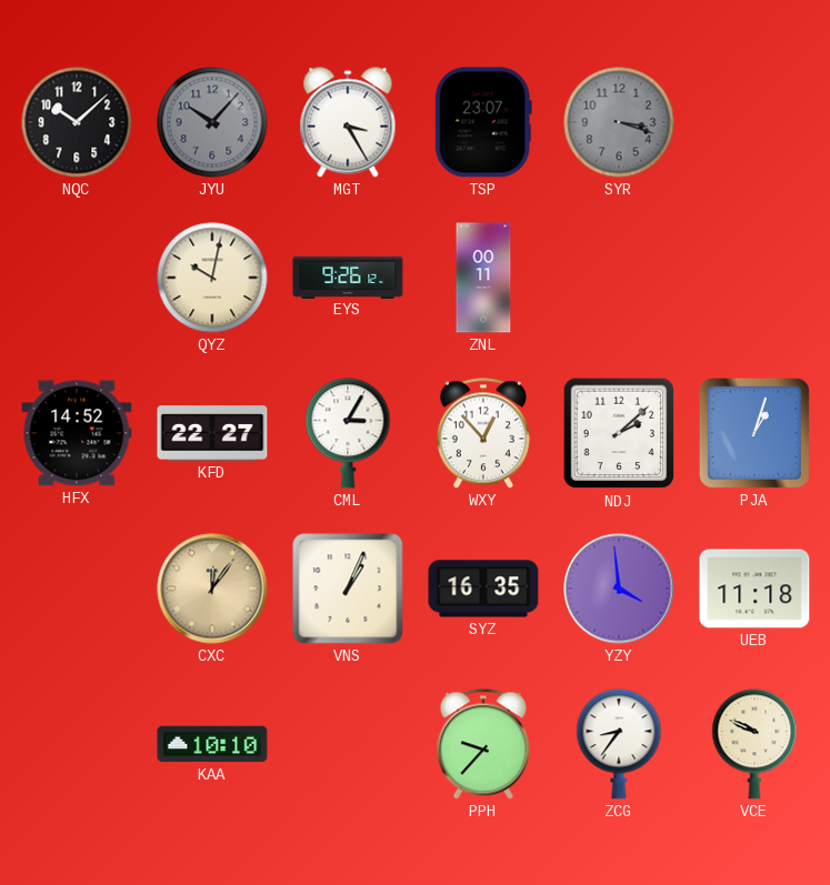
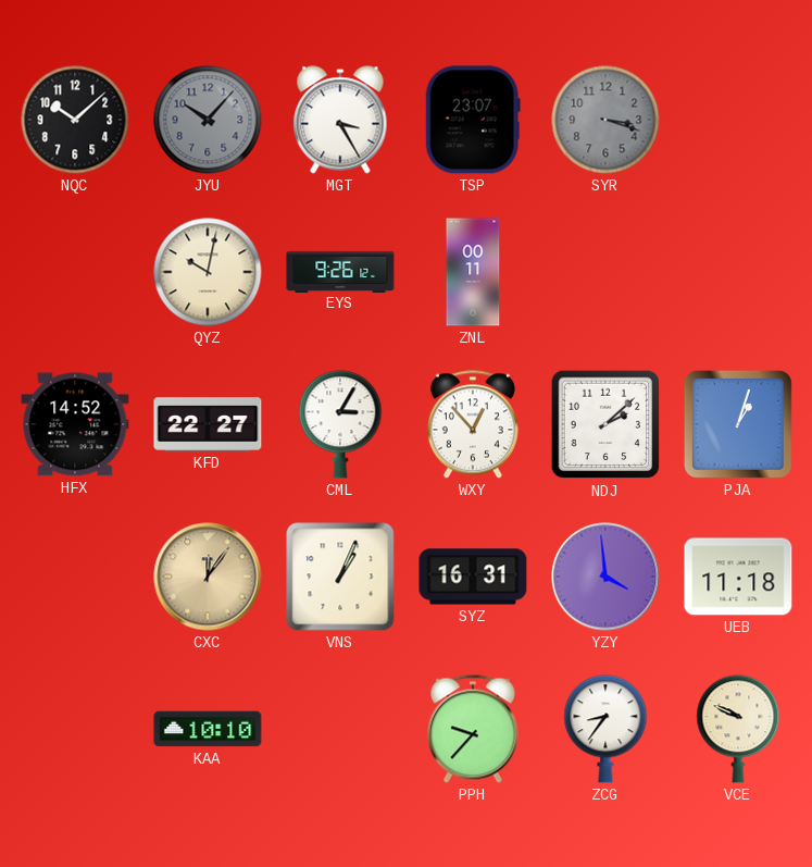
SYZ: 16:35 -> 16:31 (473, 577)
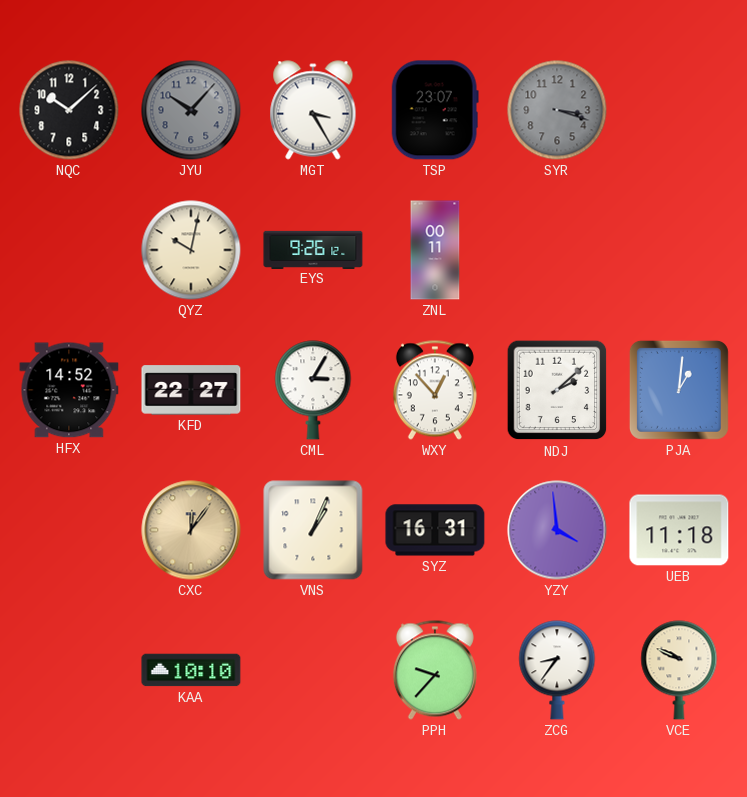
PJA: 1:03 -> 1:01 (679, 390)
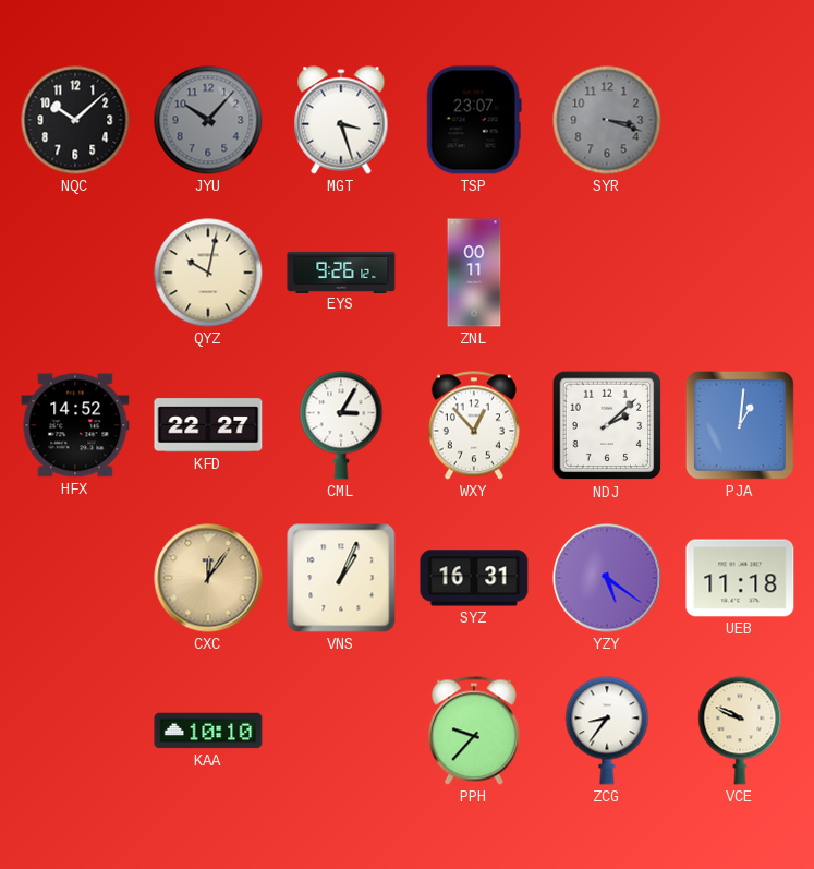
MGT: 3:25 -> 3:27 (341, 120)
YZY: 3:59 -> 5:21 (607, 578)
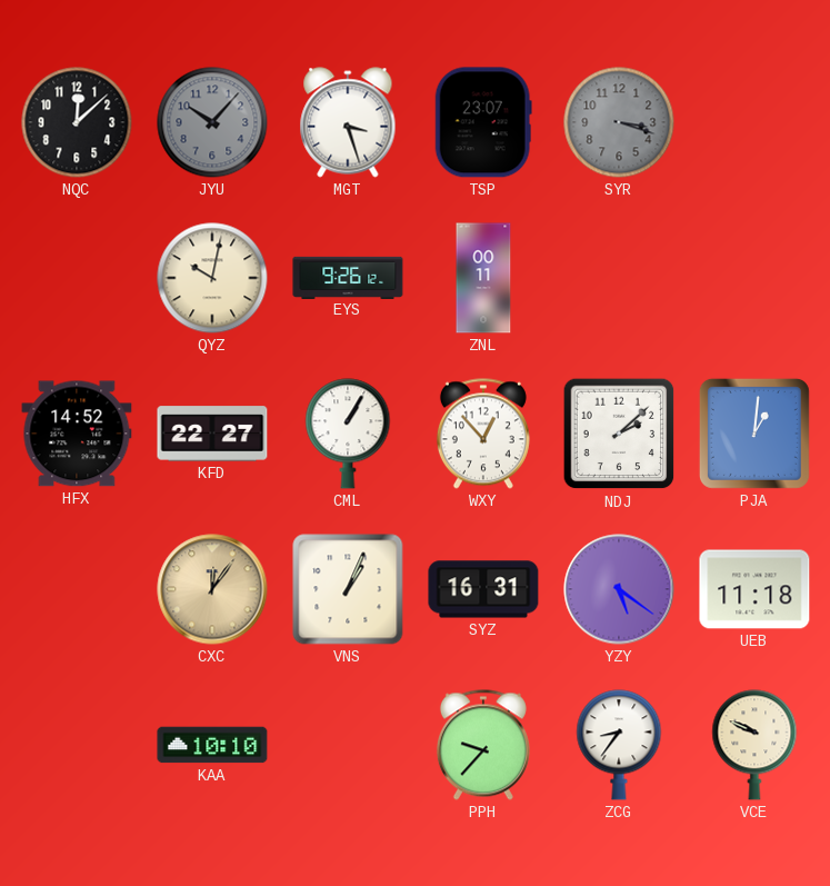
NQC: 10:08 -> 12:08 (77, 122)
CML: 3:05 -> 1:05 (348, 434)
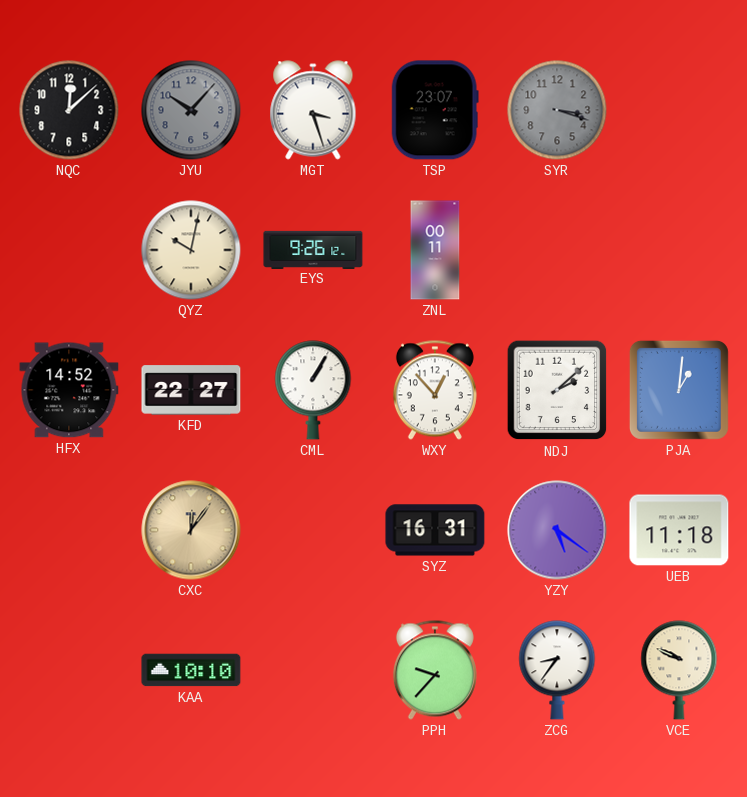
VNS: 1:04 -> none (348, 589)
